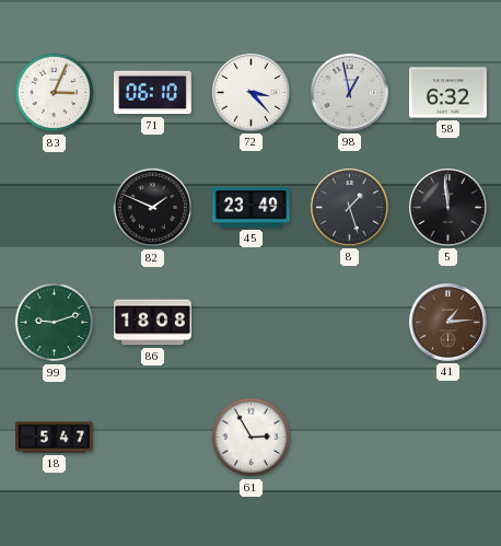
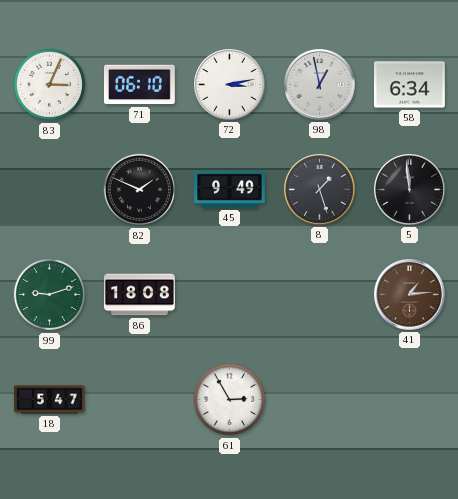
72: 3:23 -> 3:13 (230, 85)
58: 6:32 -> 6:34 (410, 85)
45: 23:49 -> 9:49 (230, 189)
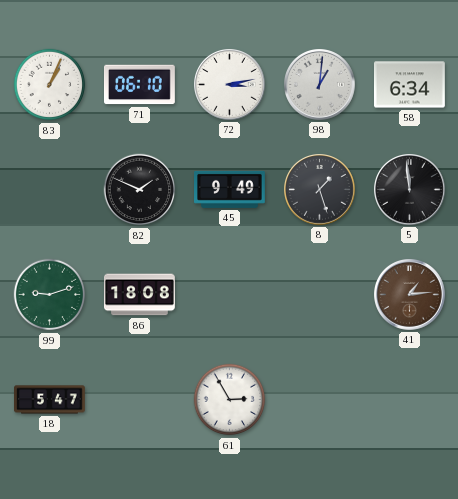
83: 3:04 -> 1:04 (50, 85)
98: 12:58 -> 1:01 (320, 85)
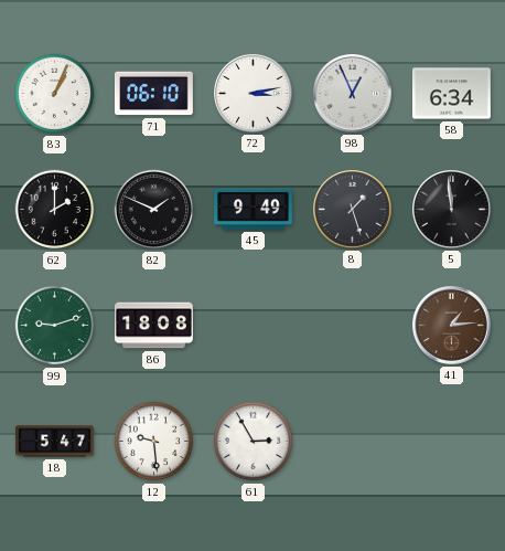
98: 1:01 -> 12:56 (353, 94)
62: none -> 2:00 (55, 210)
12: none -> 9:29 (154, 442)
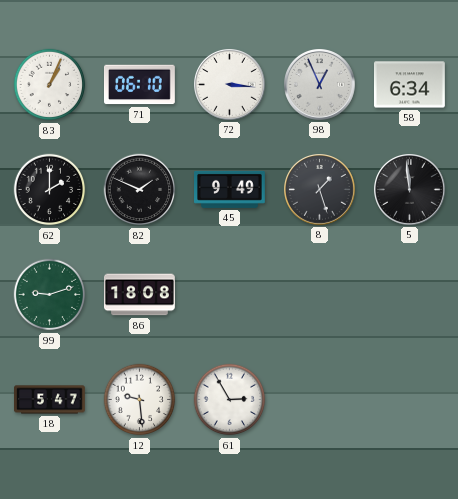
72: 3:13 -> 3:16 (230, 85)
41: 1:14 -> none (452, 326)
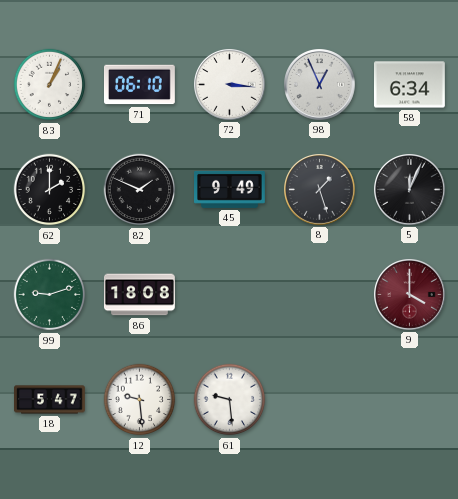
5: 11:59 -> 12:04 (410, 190)
9: none -> 4:00 (410, 295)
61: 2:55 -> 9:29 (230, 400)
